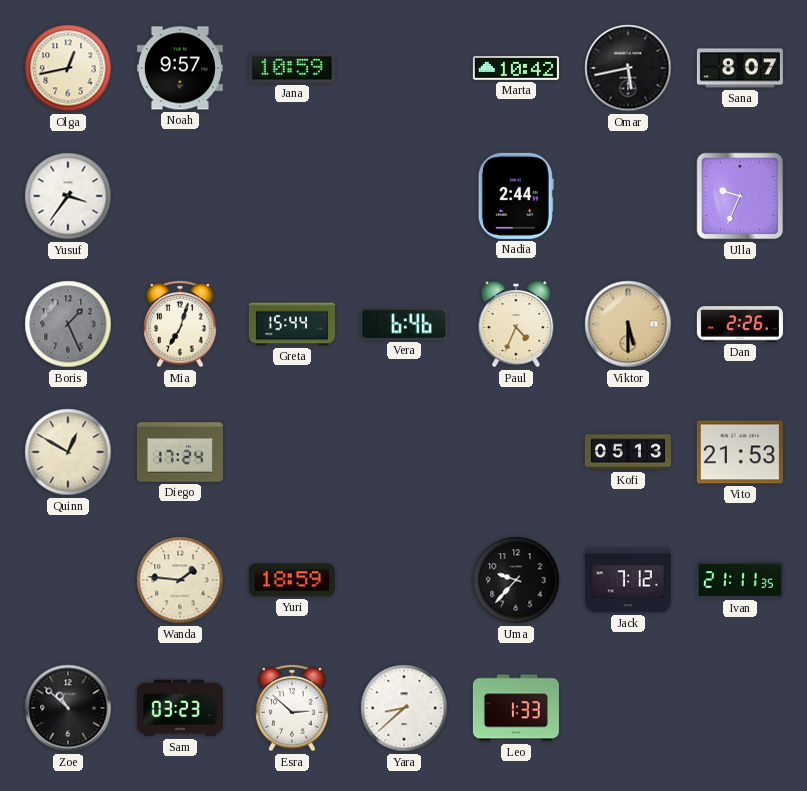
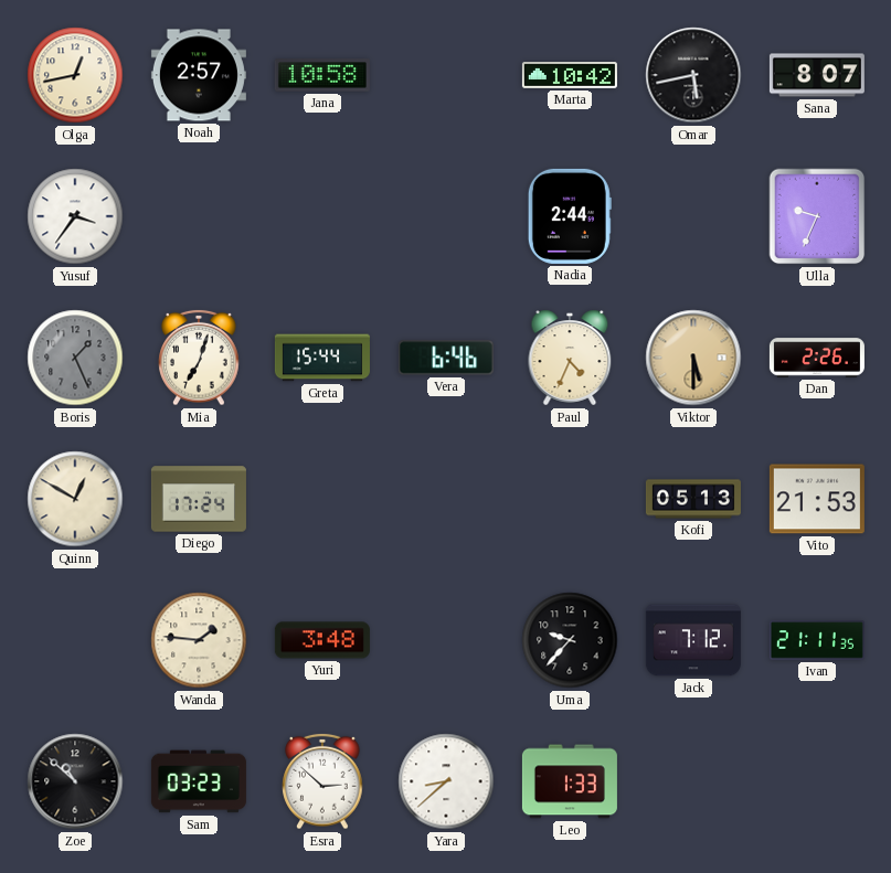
Noah: 9:57 -> 2:57 (199, 75)
Jana: 10:59 -> 10:58 (322, 75)
Yuri: 18:59 -> 3:48 (322, 640)
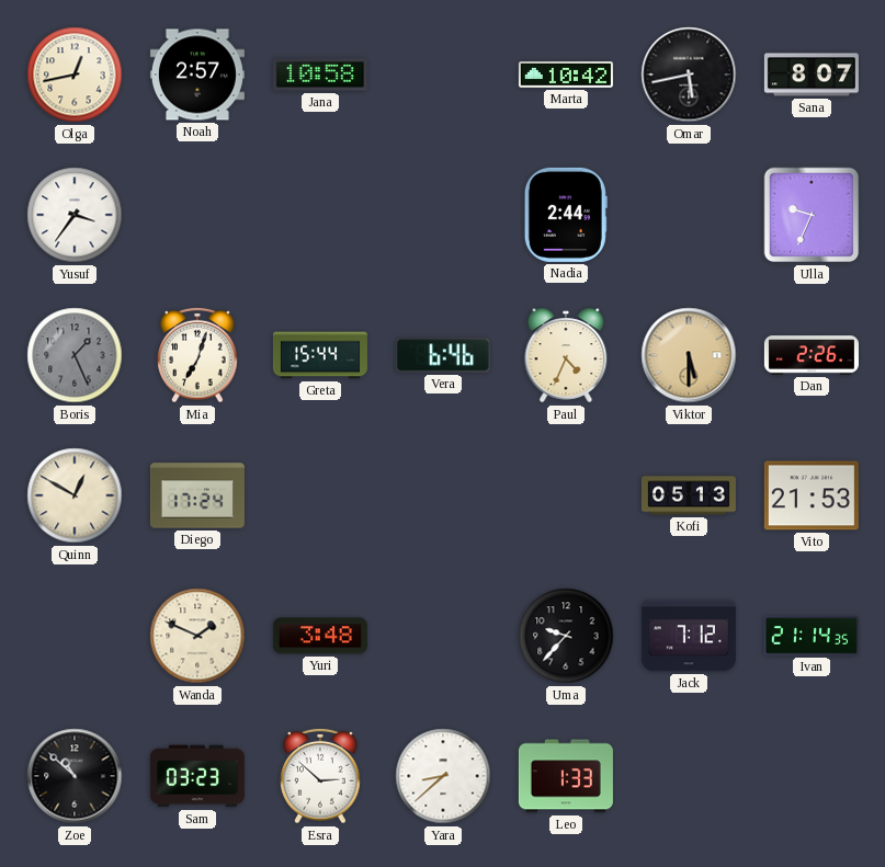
Wanda: 1:46 -> 1:49 (197, 636)
Ivan: 21:11 -> 21:14 (812, 636)
